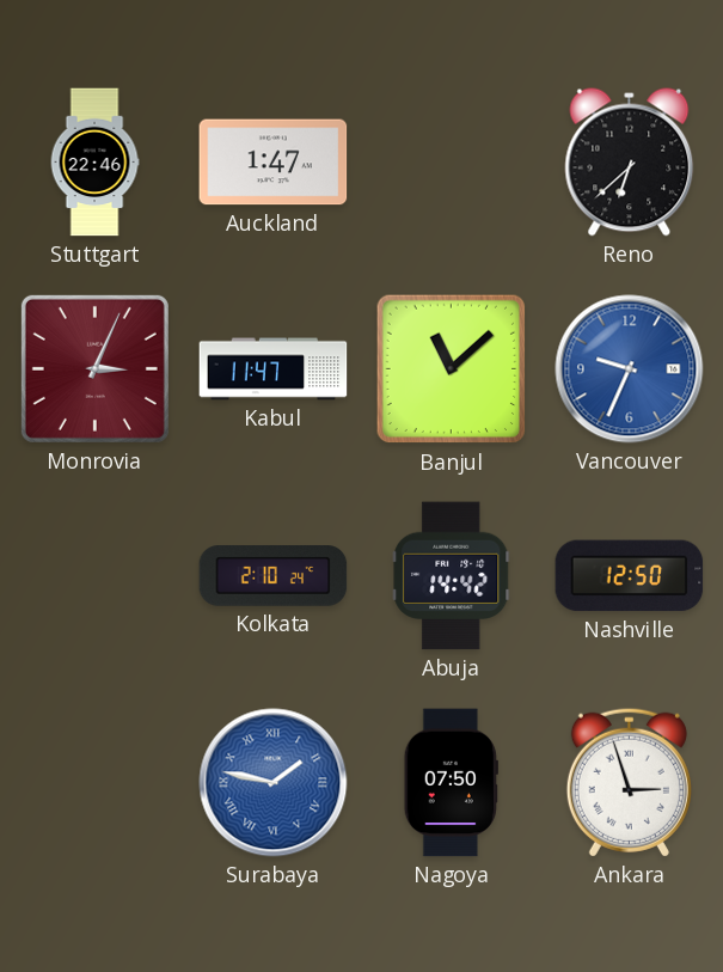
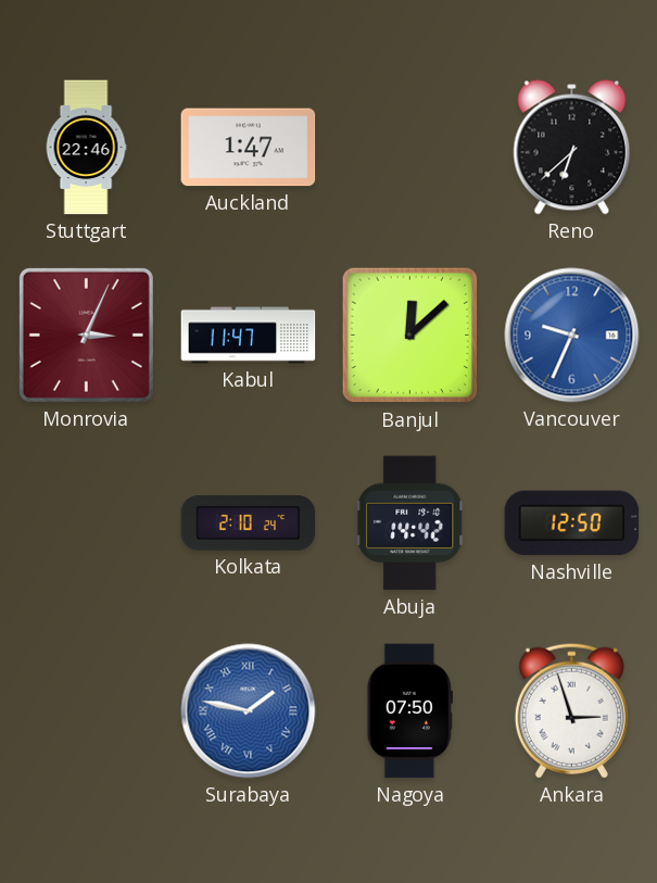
Banjul: 11:08 -> 12:08 (410, 336)
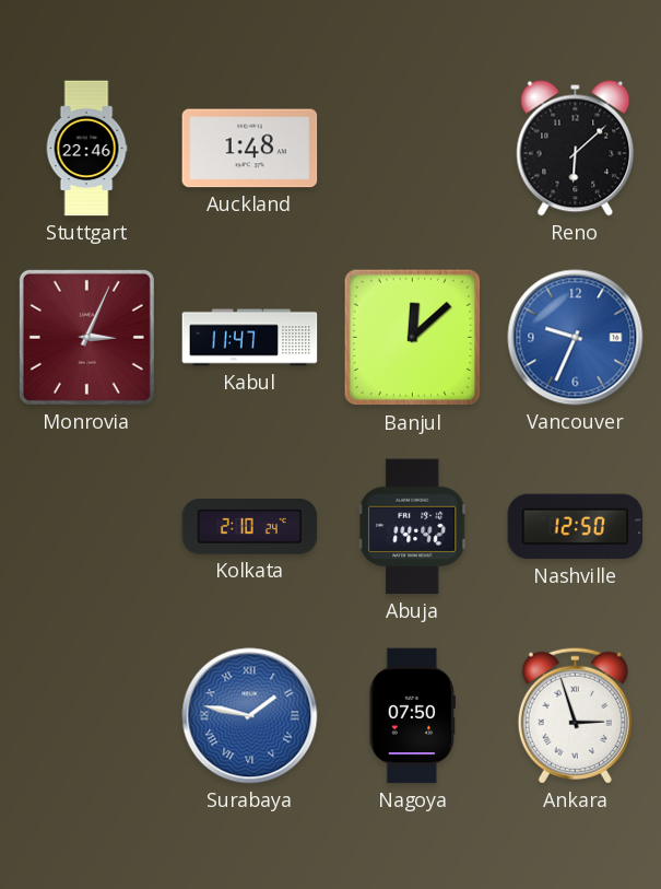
Auckland: 1:47 -> 1:48 (250, 149)
Reno: 6:38 -> 6:08 (576, 149)
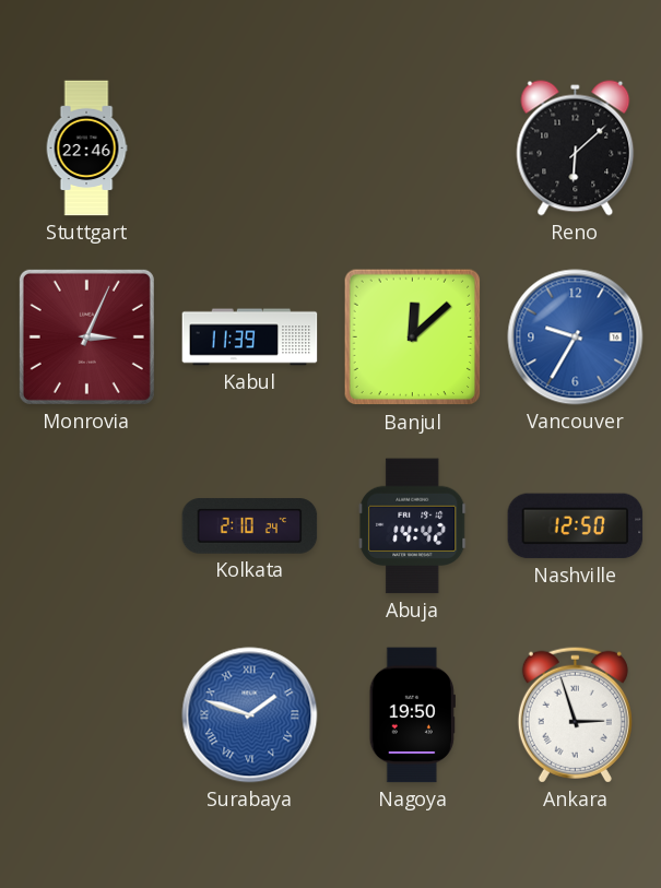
Auckland: 1:48 -> none (250, 149)
Kabul: 11:47 -> 11:39 (250, 338)
Vancouver: 9:34 -> 9:35 (576, 338)
Surabaya: 1:47 -> 1:48 (250, 715)
Nagoya: 07:50 -> 19:50 (412, 715)
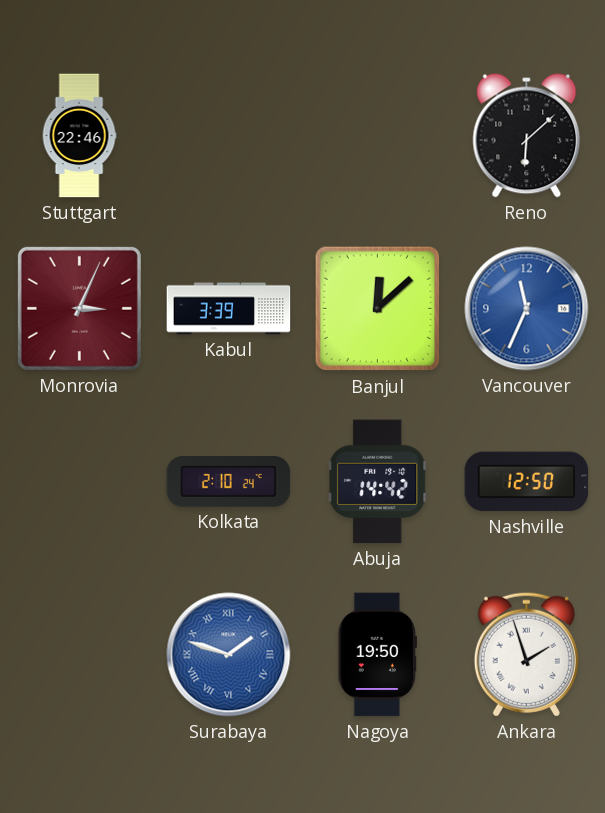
Kabul: 11:39 -> 3:39 (229, 309)
Vancouver: 9:35 -> 11:34 (527, 309)
Ankara: 2:57 -> 1:57 (526, 654)
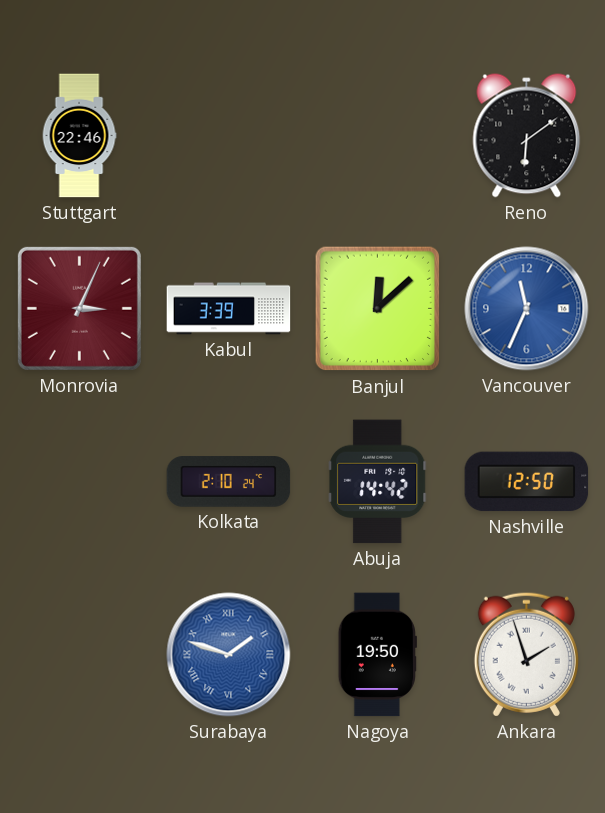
Reno: 6:08 -> 6:09 (527, 136)
